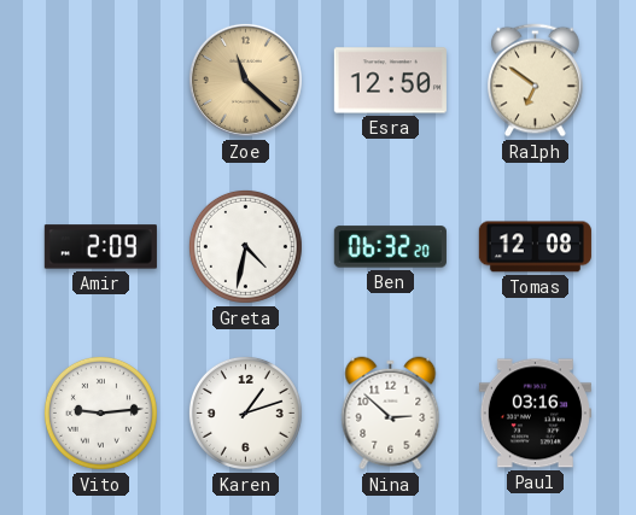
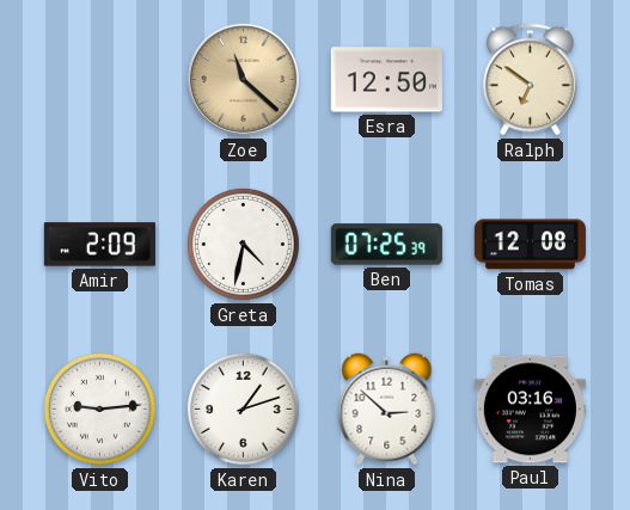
Ben: 06:32 -> 07:25 (386, 245)
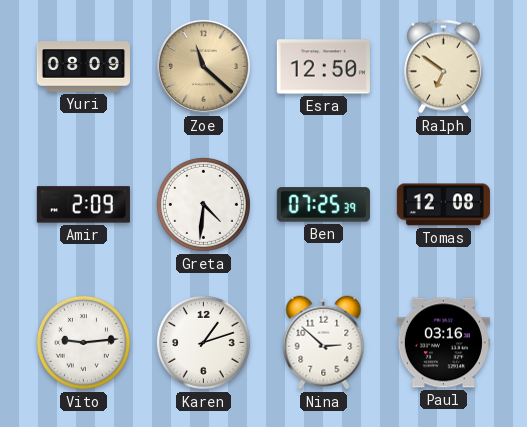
Yuri: none -> 08:09 (83, 67)
Greta: 4:32 -> 4:31 (203, 204)
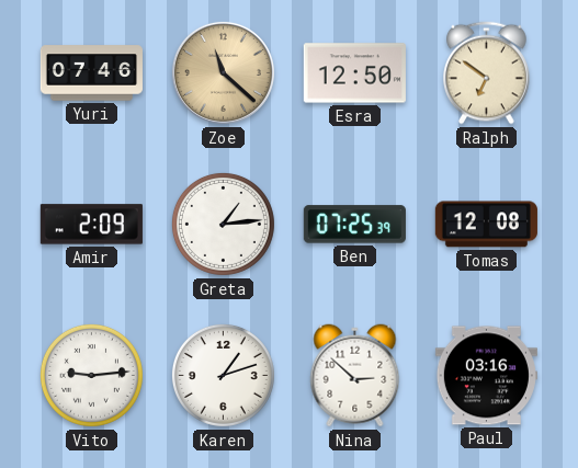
Yuri: 08:09 -> 07:46 (91, 73)
Greta: 4:31 -> 1:14 (223, 224)
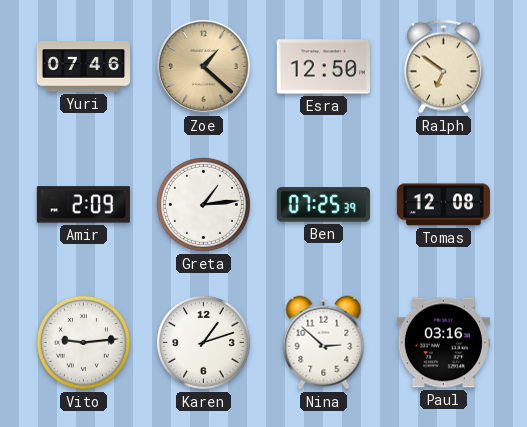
Zoe: 11:22 -> 1:22 (203, 66)
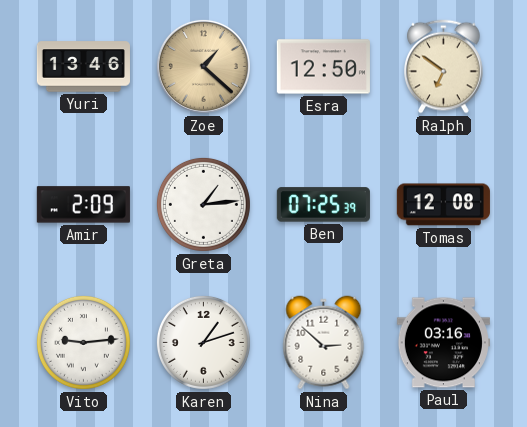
Yuri: 07:46 -> 13:46 (83, 67)
